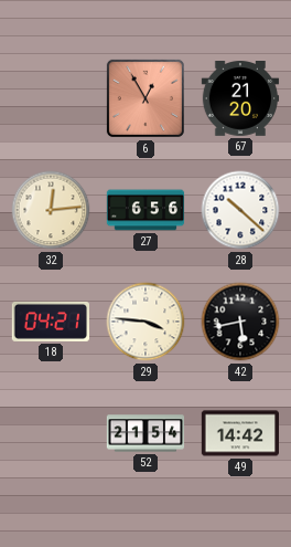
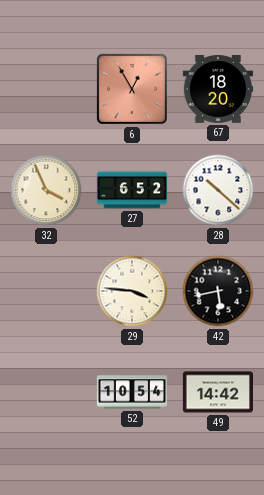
67: 21:20 -> 18:20 (218, 90)
32: 12:14 -> 3:56 (46, 190)
27: 6:56 -> 6:52 (132, 190)
18: 04:21 -> none (50, 322)
52: 21:54 -> 10:54 (132, 392)
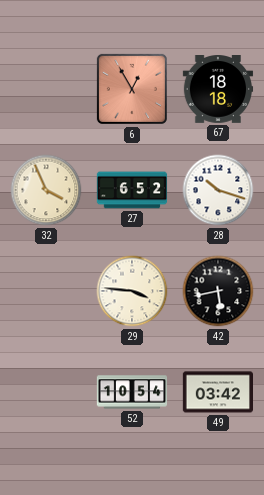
67: 18:20 -> 18:18 (218, 90)
28: 10:22 -> 10:18 (218, 190)
49: 14:42 -> 03:42 (217, 392)
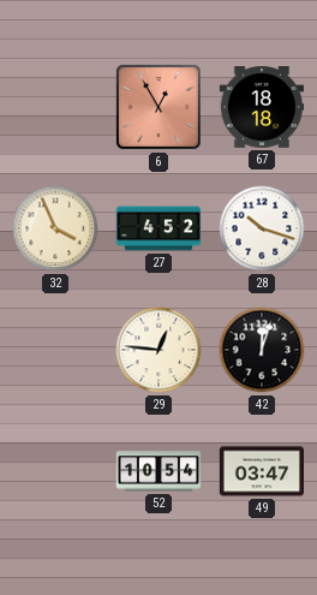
27: 6:52 -> 4:52 (158, 228)
29: 3:46 -> 12:46 (158, 350)
42: 5:43 -> 12:03 (262, 350)
49: 03:42 -> 03:47 (261, 471)
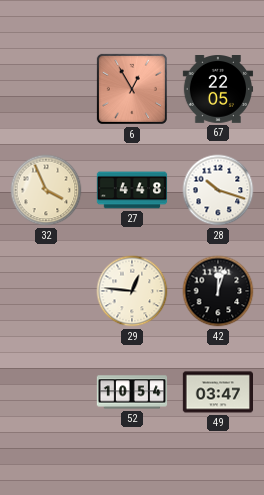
67: 18:18 -> 22:05 (218, 90)
27: 4:52 -> 4:48 (132, 190)
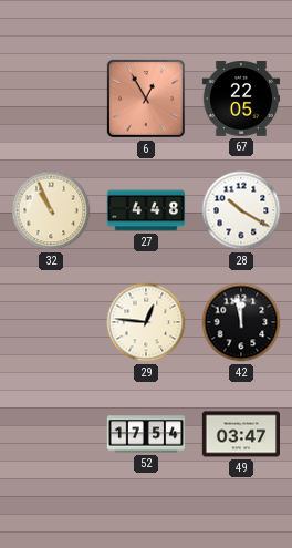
32: 3:56 -> 10:56 (51, 210)
28: 10:18 -> 10:20 (241, 210)
42: 12:03 -> 11:58 (241, 322)
52: 10:54 -> 17:54 (146, 434)
